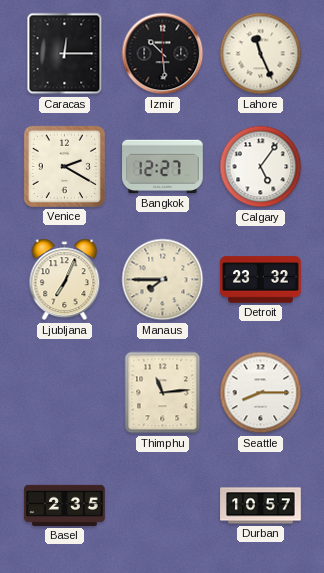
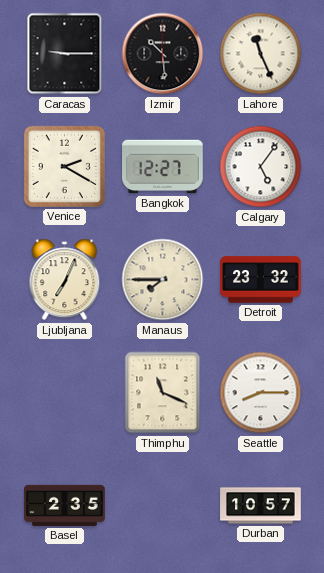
Caracas: 12:15 -> 9:15 (65, 54)
Thimphu: 11:14 -> 11:19 (163, 393)
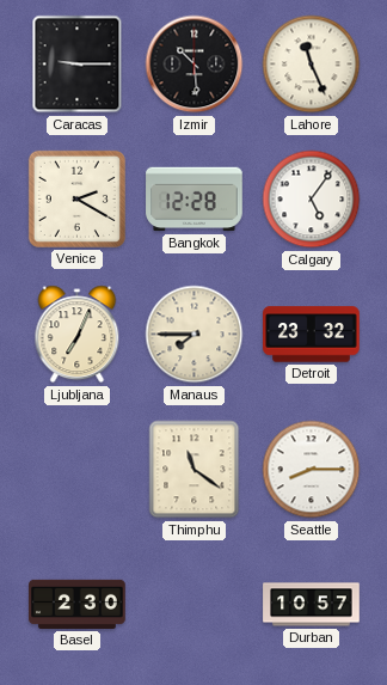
Bangkok: 12:27 -> 12:28 (195, 200)
Thimphu: 11:19 -> 11:21 (195, 470)
Basel: 2:35 -> 2:30 (78, 604)
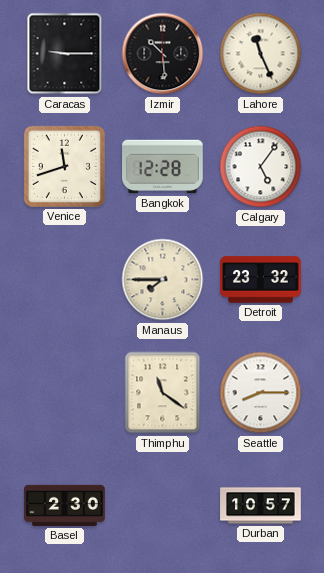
Venice: 2:20 -> 11:42 (64, 166)
Ljubljana: 7:04 -> none (78, 335)
